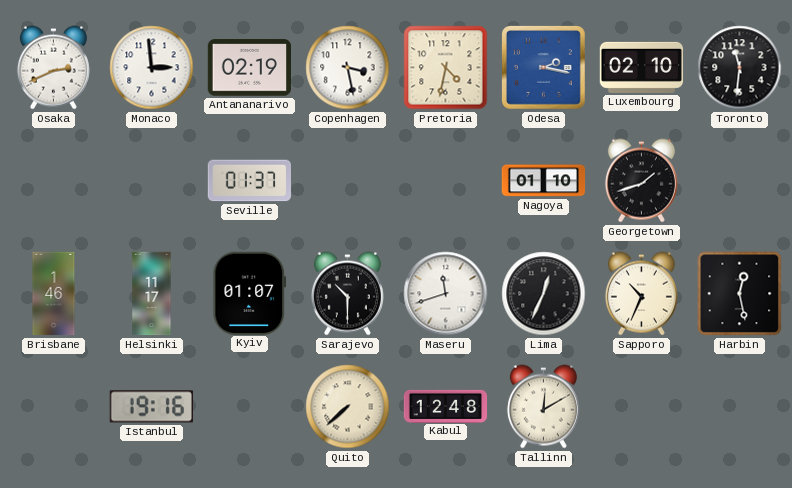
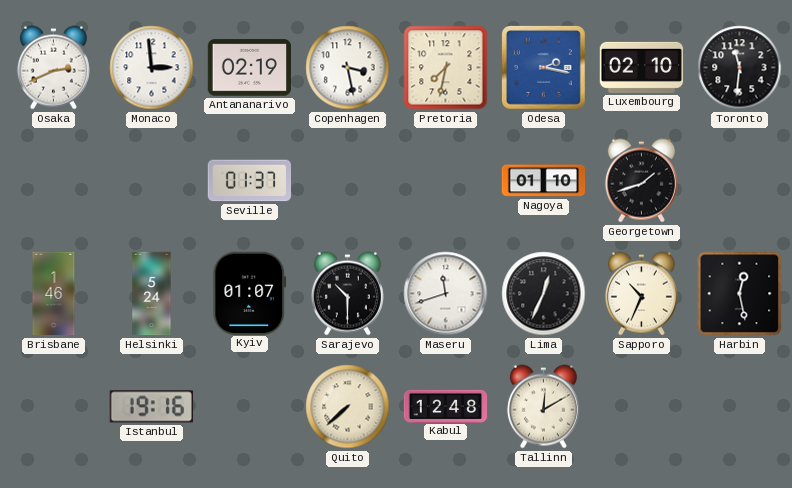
Pretoria: 4:32 -> 7:32 (446, 68)
Helsinki: 11:17 -> 5:24 (152, 294)
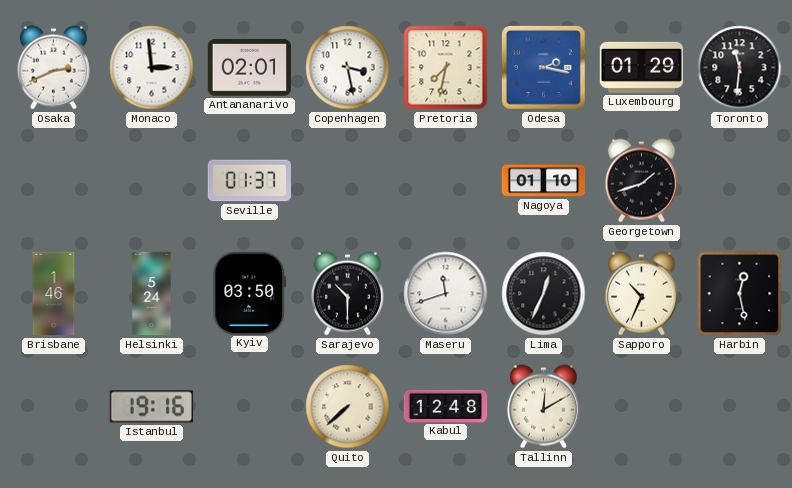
Antananarivo: 02:19 -> 02:01 (250, 68)
Luxembourg: 02:10 -> 01:29 (642, 67)
Kyiv: 01:07 -> 03:50 (250, 293)
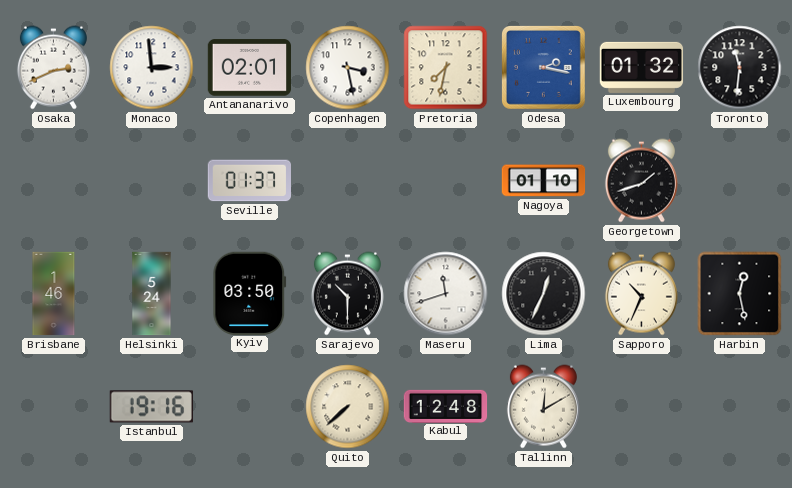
Luxembourg: 01:29 -> 01:32 (642, 67)
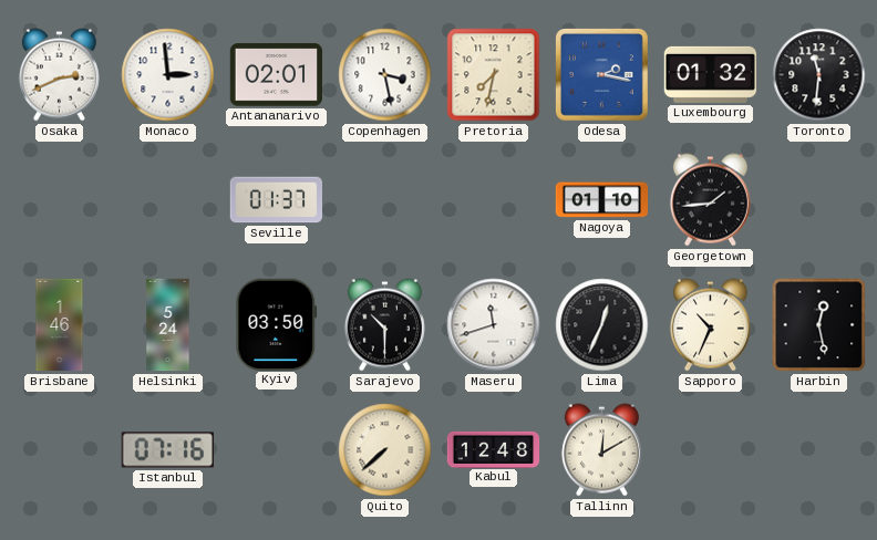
Georgetown: 1:42 -> 1:44 (710, 200)
Istanbul: 19:16 -> 07:16 (167, 450)
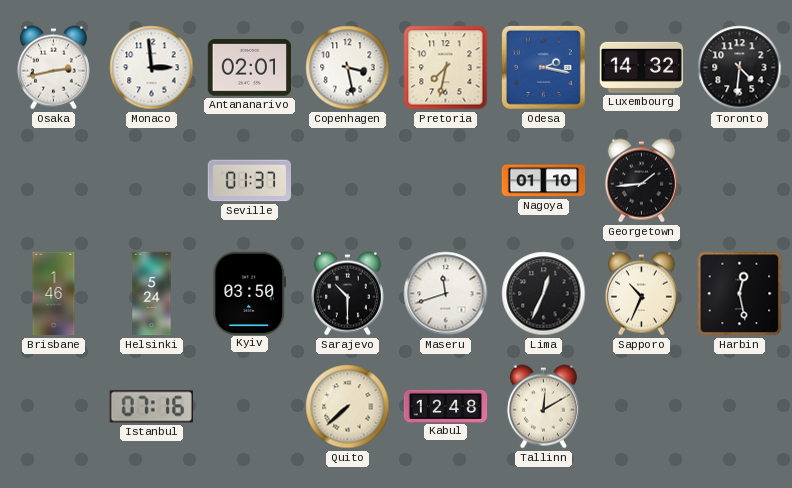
Osaka: 2:41 -> 2:43 (53, 68)
Luxembourg: 01:32 -> 14:32 (642, 67)
Toronto: 11:31 -> 4:31 (740, 68)
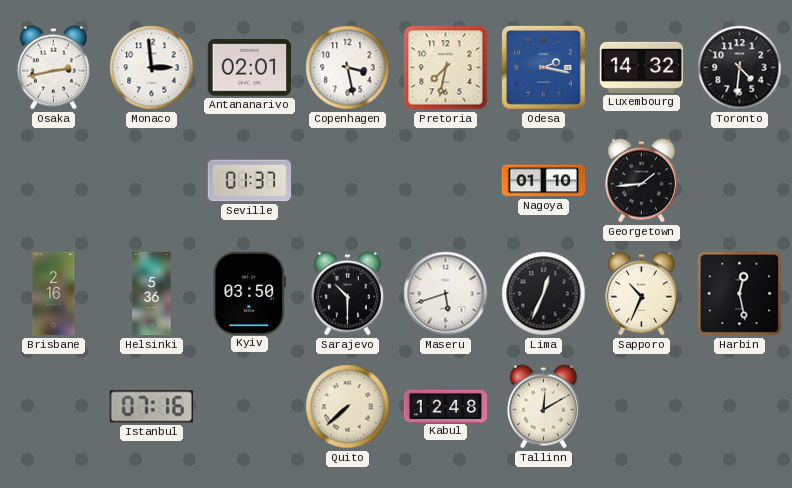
Brisbane: 1:46 -> 2:16 (54, 294)
Helsinki: 5:24 -> 5:36 (152, 294)
Maseru: 11:42 -> 5:42 (446, 294)
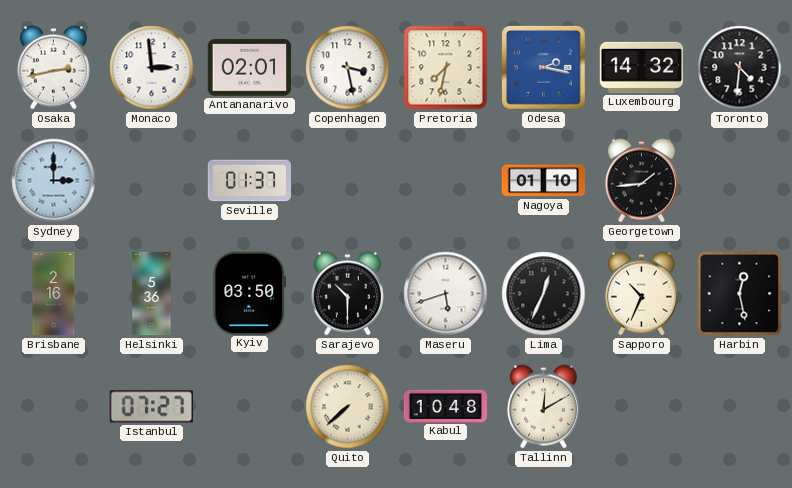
Sydney: none -> 3:00 (54, 181)
Istanbul: 07:16 -> 07:27 (151, 407)
Kabul: 12:48 -> 10:48 (446, 406)
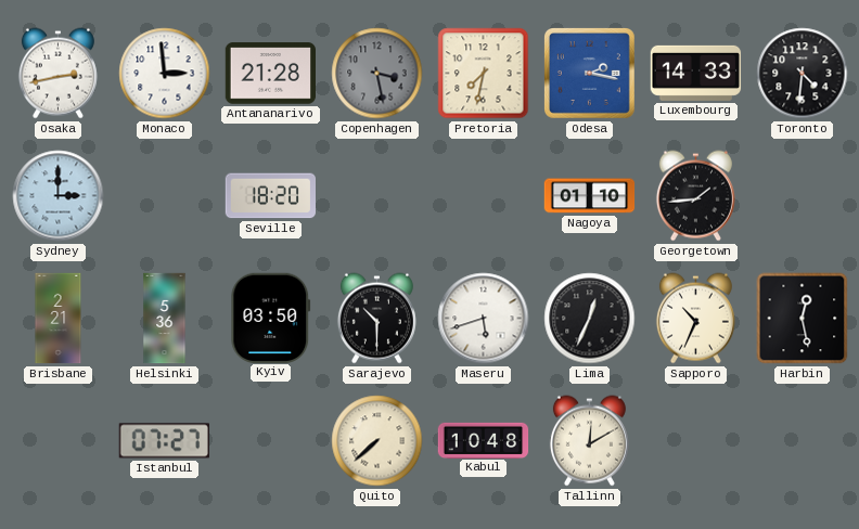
Antananarivo: 02:01 -> 21:28 (271, 74)
Copenhagen dial: white -> grey (377, 74)
Luxembourg: 14:32 -> 14:33 (696, 73)
Seville: 01:37 -> 18:20 (270, 196)
Brisbane: 2:16 -> 2:21 (59, 319)
